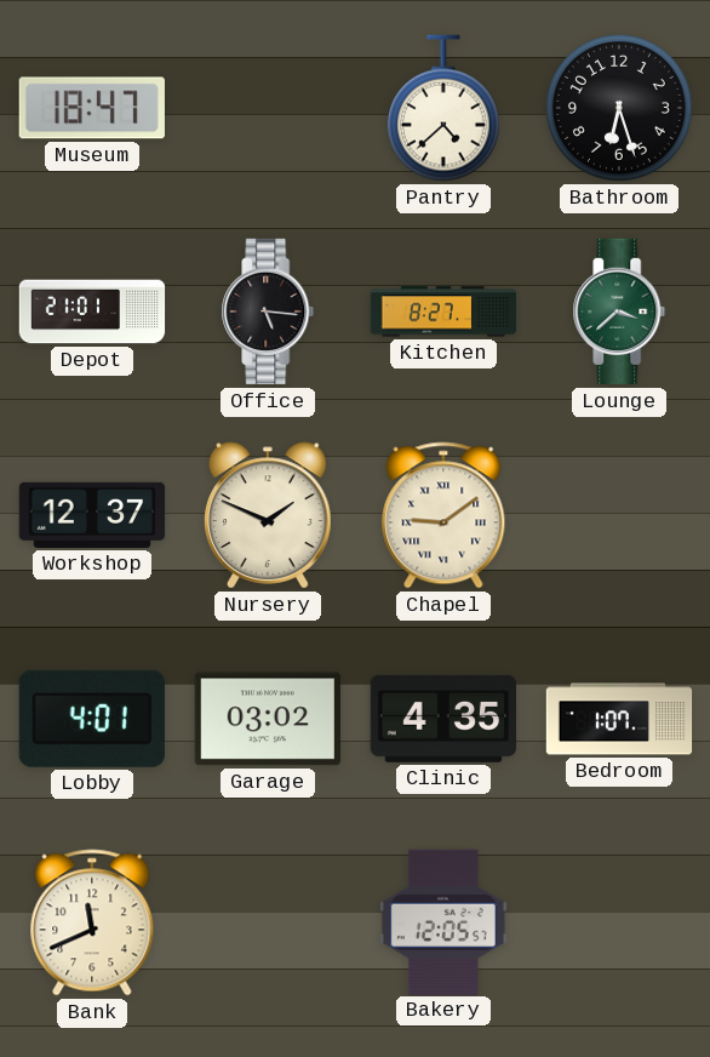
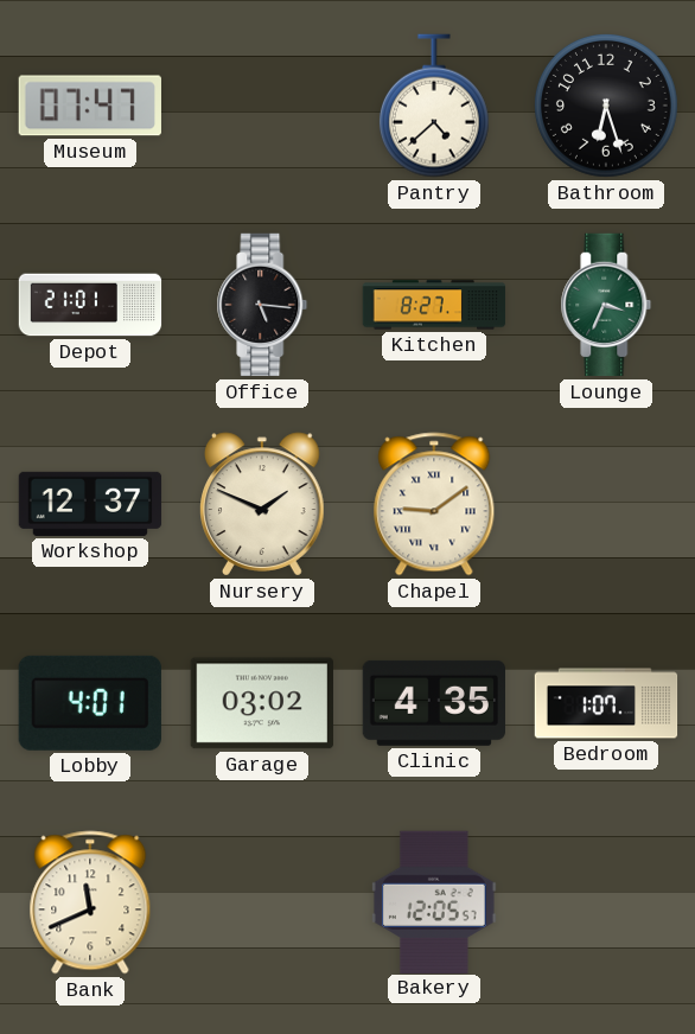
Museum: 18:47 -> 07:47 (90, 106)
Lounge: 3:38 -> 3:34 (606, 305)
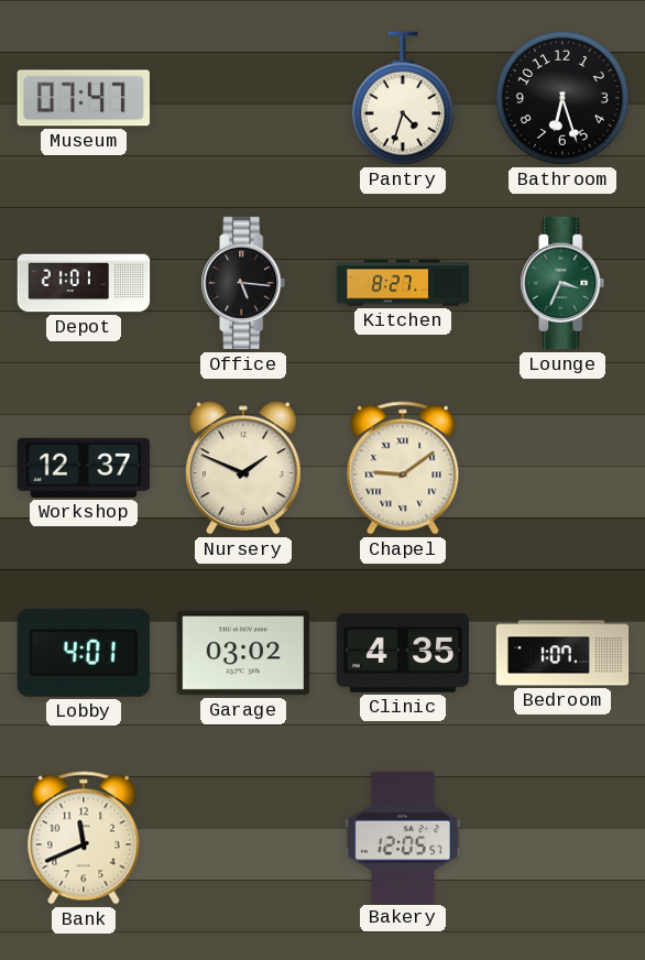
Pantry: 4:38 -> 4:33 (403, 98)
